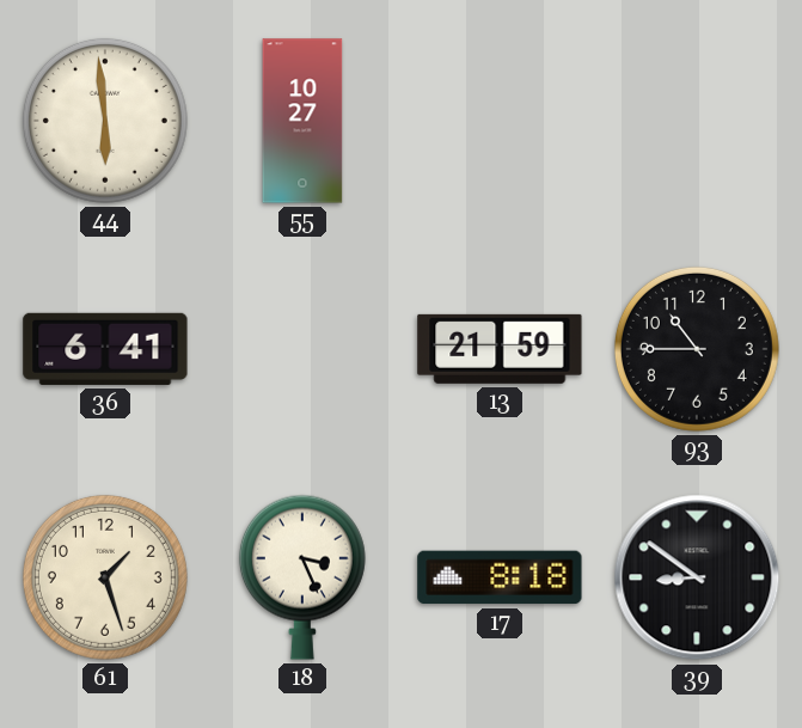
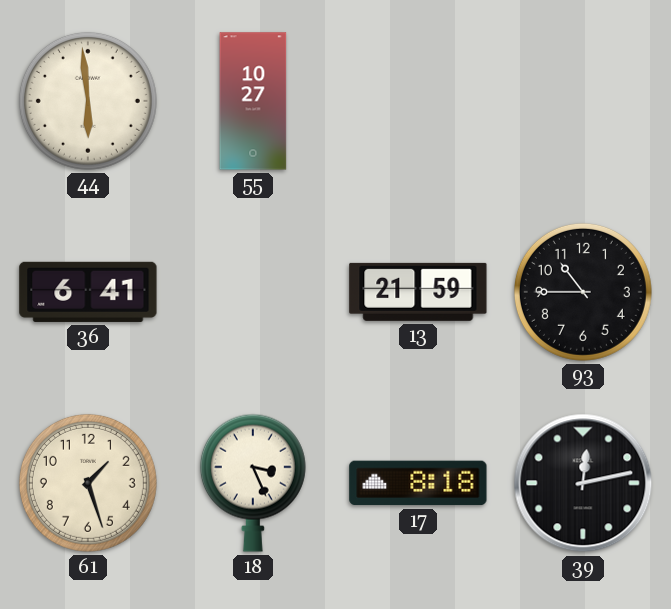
39: 8:51 -> 12:13 (583, 483)
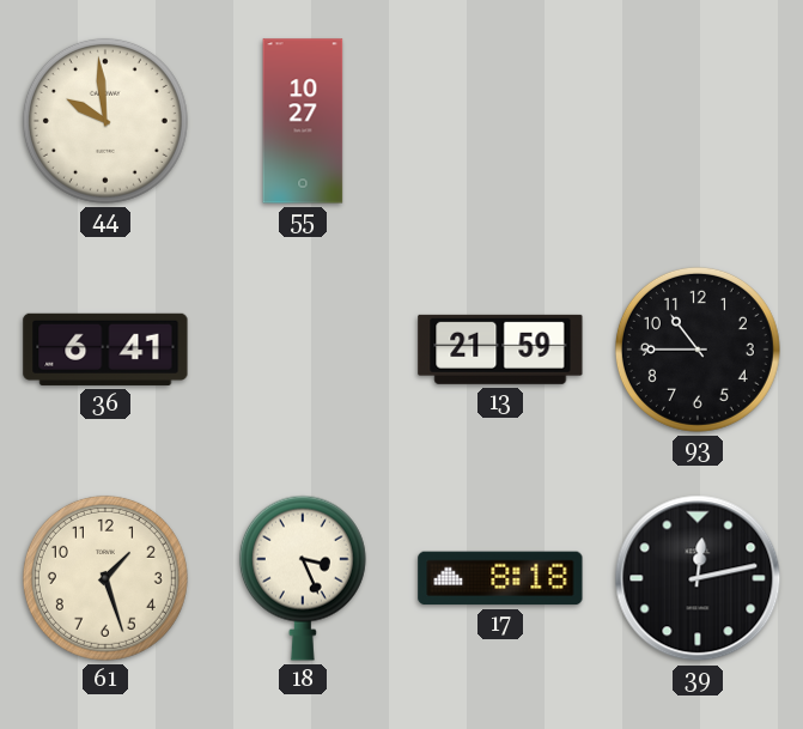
44: 5:59 -> 9:59 (105, 121)
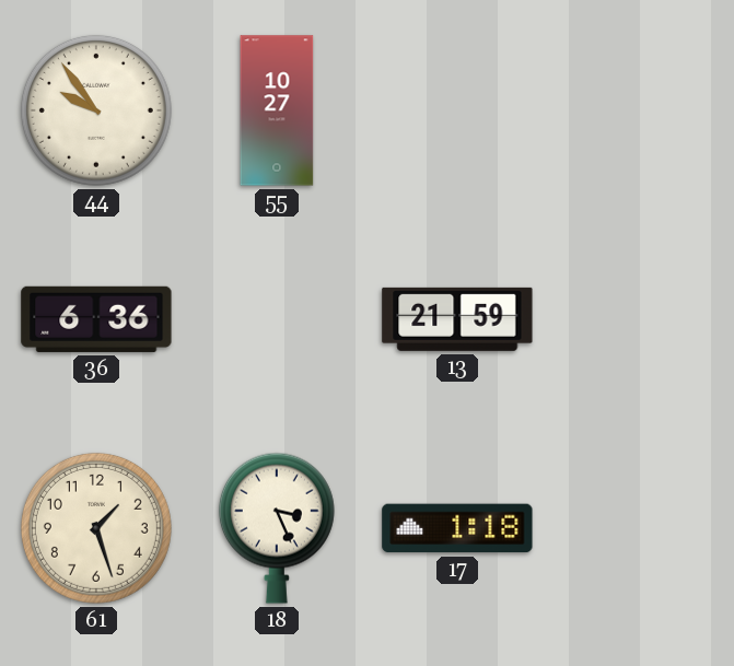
44: 9:59 -> 9:54 (96, 110)
36: 6:41 -> 6:36 (96, 319)
93: 10:45 -> none (698, 350)
17: 8:18 -> 1:18 (457, 528)
39: 12:13 -> none (698, 578)
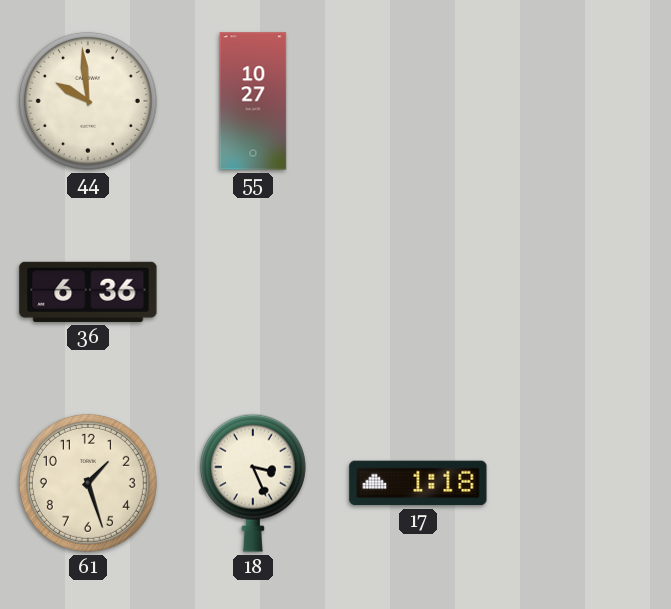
44: 9:54 -> 9:59 (88, 101)
13: 21:59 -> none (457, 319)
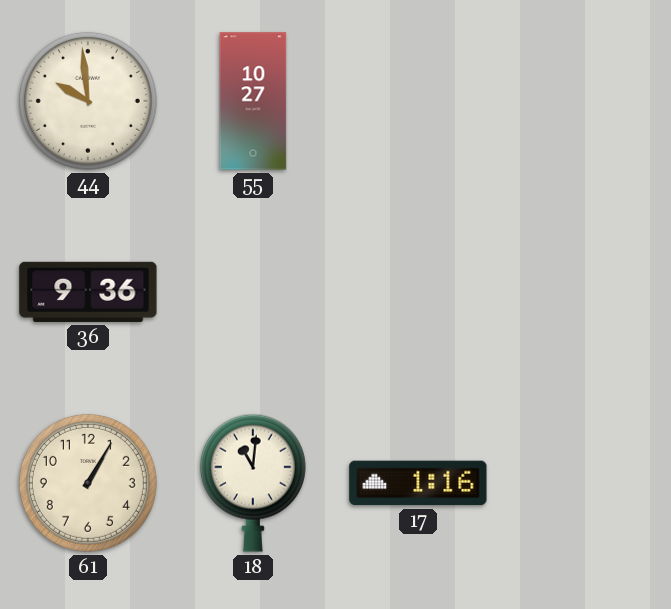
36: 6:36 -> 9:36 (88, 292)
61: 1:27 -> 1:05 (88, 483)
18: 3:26 -> 11:01 (253, 483)
17: 1:18 -> 1:16 (418, 483)
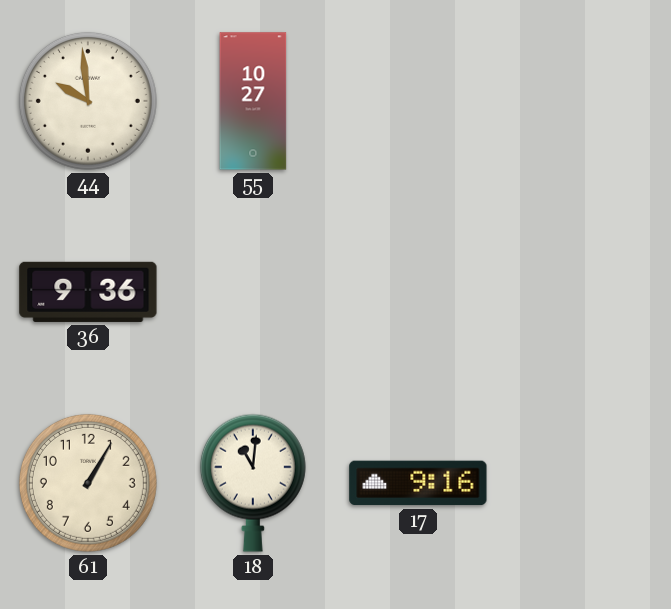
17: 1:16 -> 9:16 (418, 483)
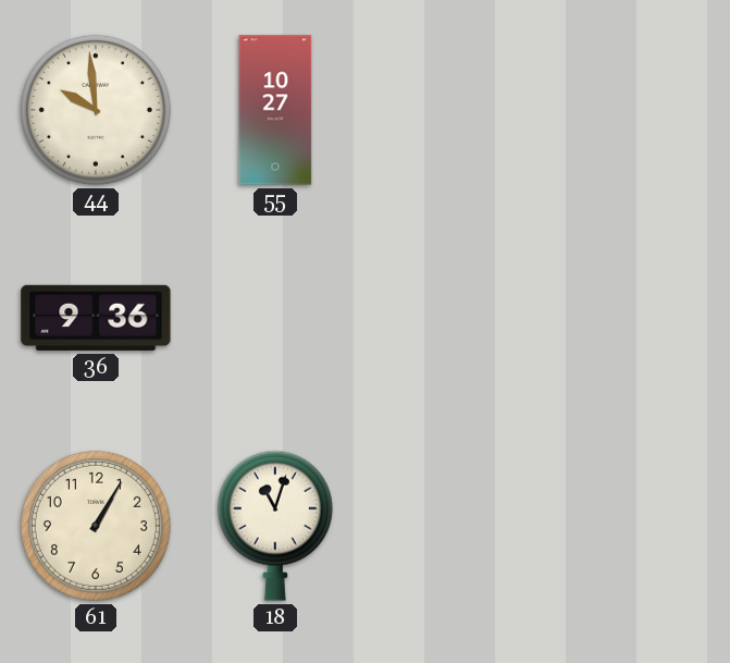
18: 11:01 -> 11:03 (275, 526)
17: 9:16 -> none (418, 483)
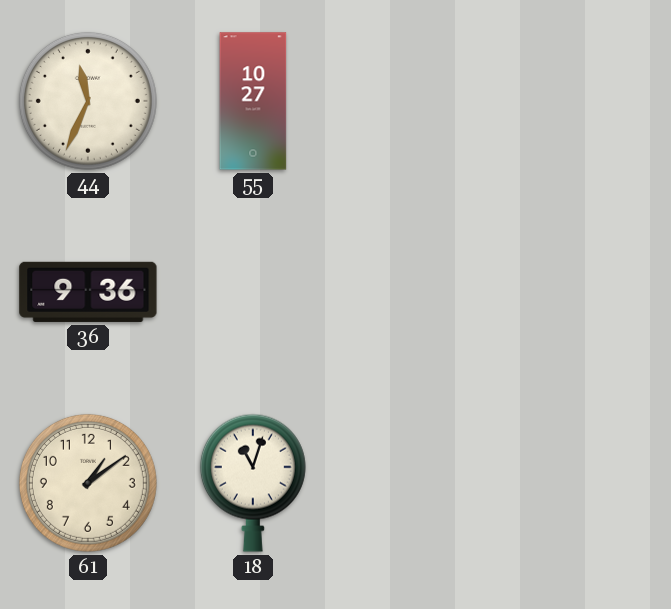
44: 9:59 -> 11:34 (88, 101)
61: 1:05 -> 1:09 (88, 483)
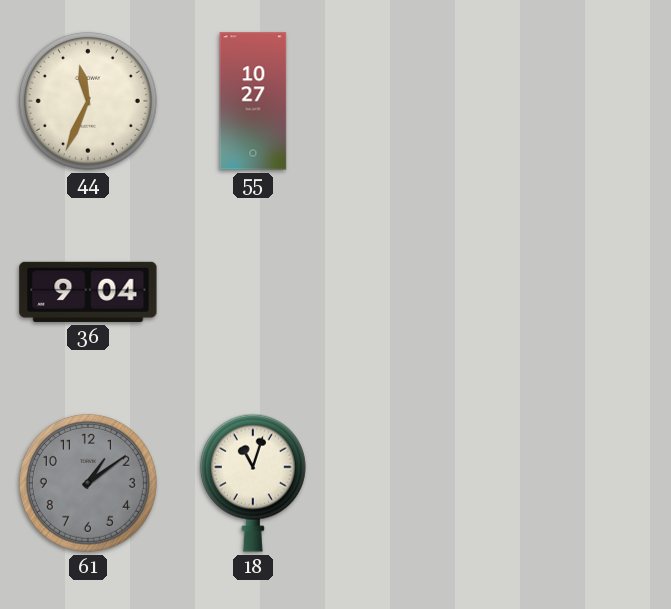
36: 9:36 -> 9:04 (88, 292)
61 dial: cream -> grey (88, 483)
